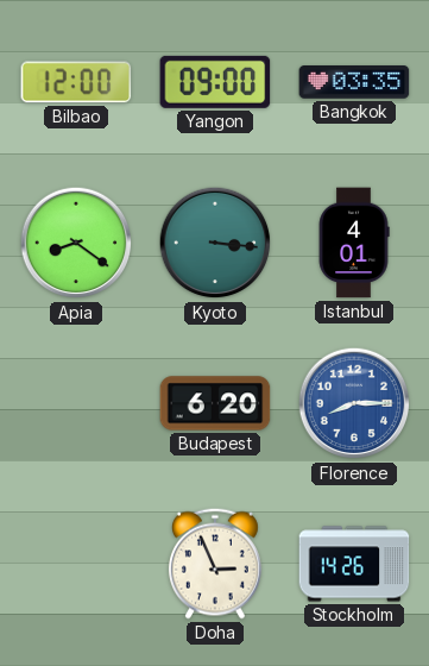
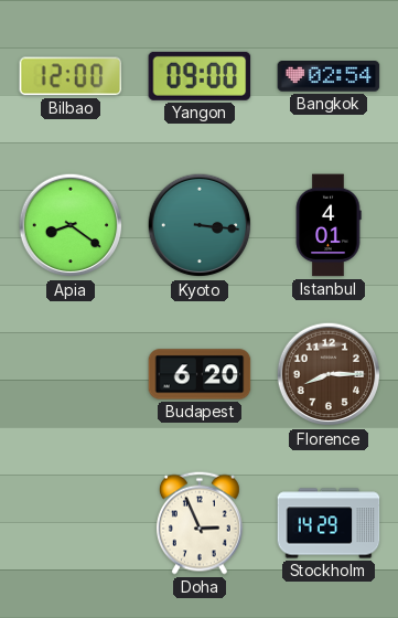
Bangkok: 03:35 -> 02:54 (329, 76)
Florence dial: blue -> brown (329, 374)
Stockholm: 14:26 -> 14:29 (329, 523)
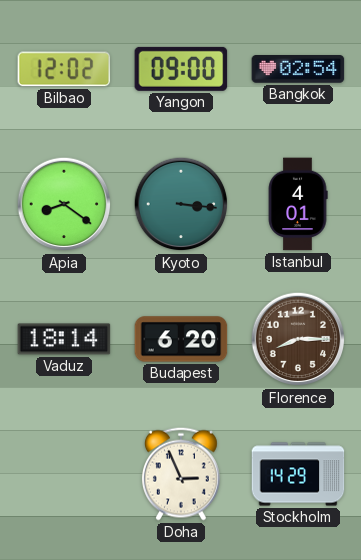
Bilbao: 12:00 -> 12:02 (64, 69)
Vaduz: none -> 18:14 (64, 339)
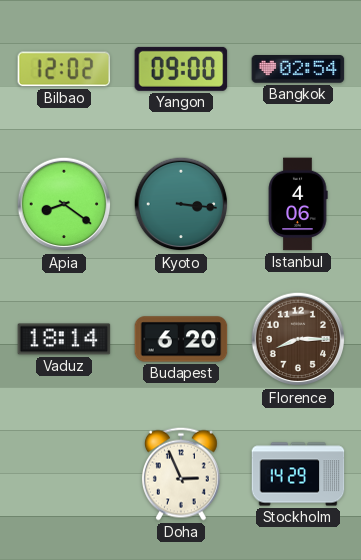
Istanbul: 4:01 -> 4:06 (298, 204)
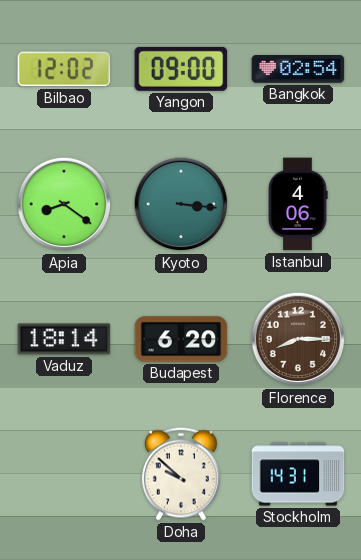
Doha: 2:56 -> 9:52 (181, 474)
Stockholm: 14:29 -> 14:31 (298, 474)
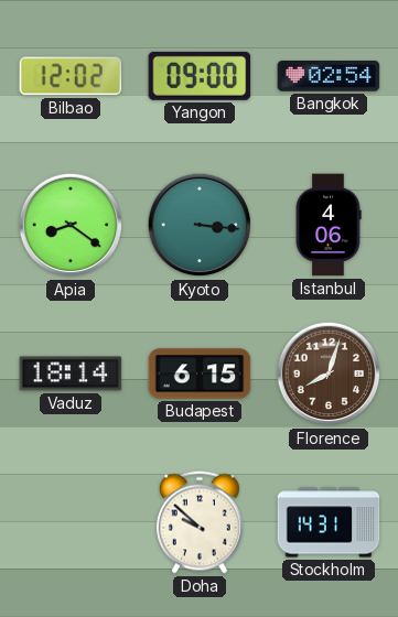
Budapest: 6:20 -> 6:15 (200, 374)
Florence: 8:15 -> 8:03 (329, 374)
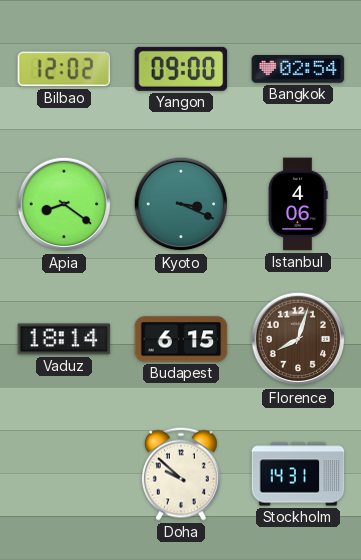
Kyoto: 3:16 -> 3:19 (181, 204)
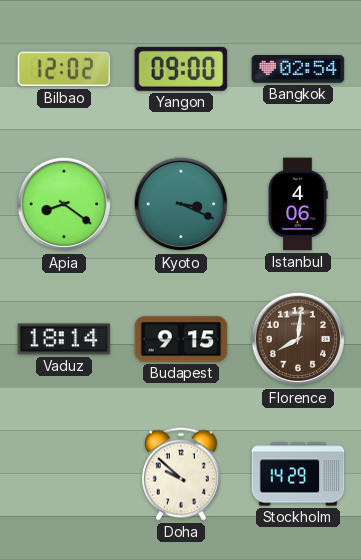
Budapest: 6:15 -> 9:15 (181, 339)
Florence: 8:03 -> 8:01 (298, 339)
Stockholm: 14:31 -> 14:29 (298, 474)
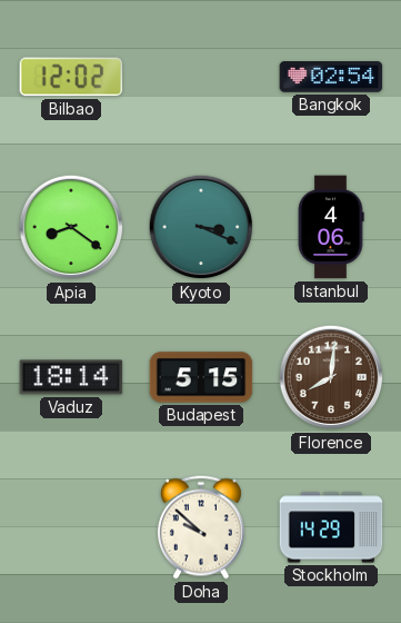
Yangon: 09:00 -> none (181, 69)
Budapest: 9:15 -> 5:15 (201, 377)
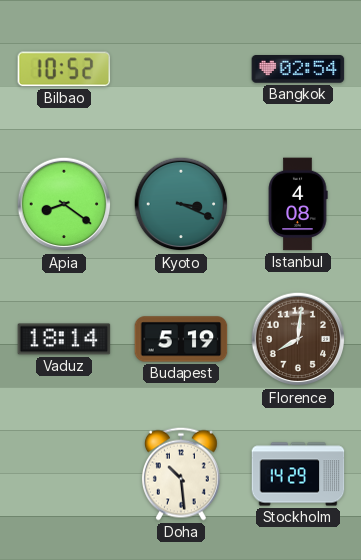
Bilbao: 12:02 -> 10:52 (64, 69)
Istanbul: 4:06 -> 4:08 (298, 204)
Budapest: 5:15 -> 5:19 (181, 339)
Doha: 9:52 -> 10:29 (181, 474)
